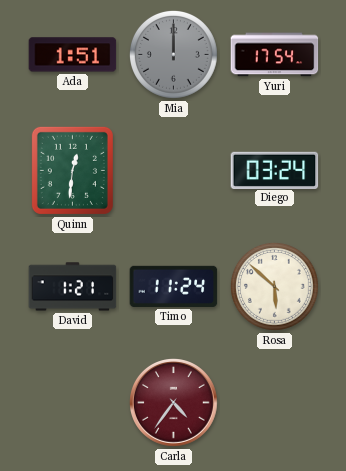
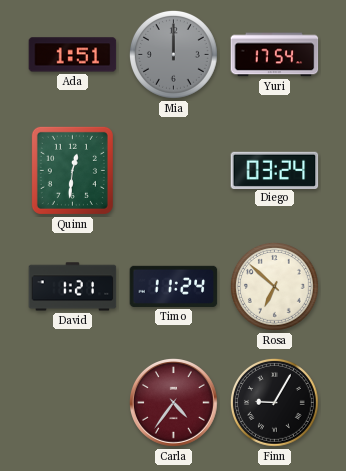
Rosa: 5:52 -> 6:52 (274, 286)
Finn: none -> 9:05 (274, 402)
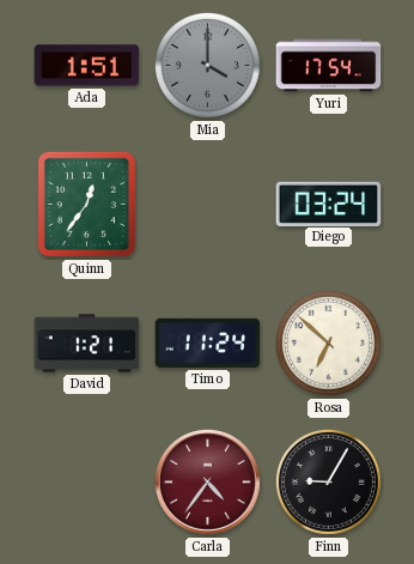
Mia: 12:00 -> 4:00 (207, 65)
Quinn: 12:31 -> 12:36 (86, 204)
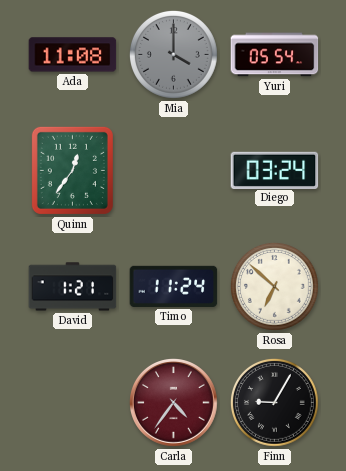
Ada: 1:51 -> 11:08 (73, 55)
Yuri: 17:54 -> 05:54 (275, 55)
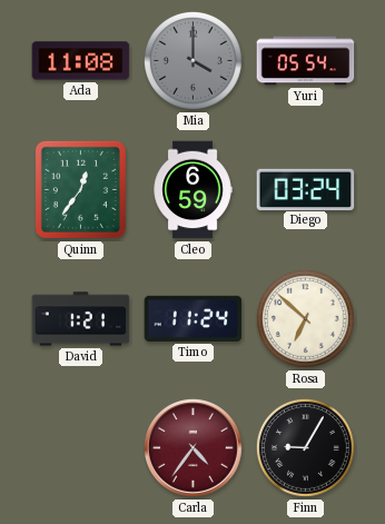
Cleo: none -> 6:59 (192, 190)
